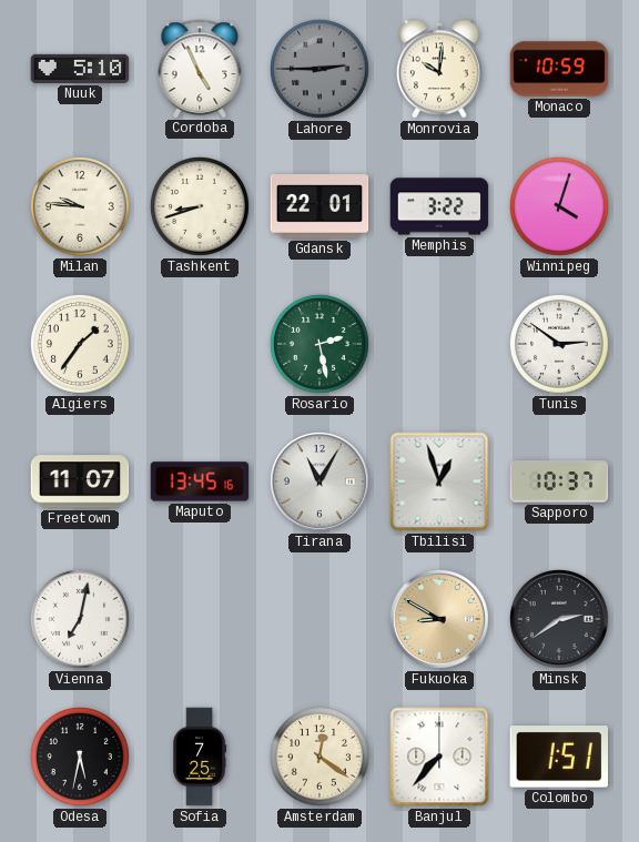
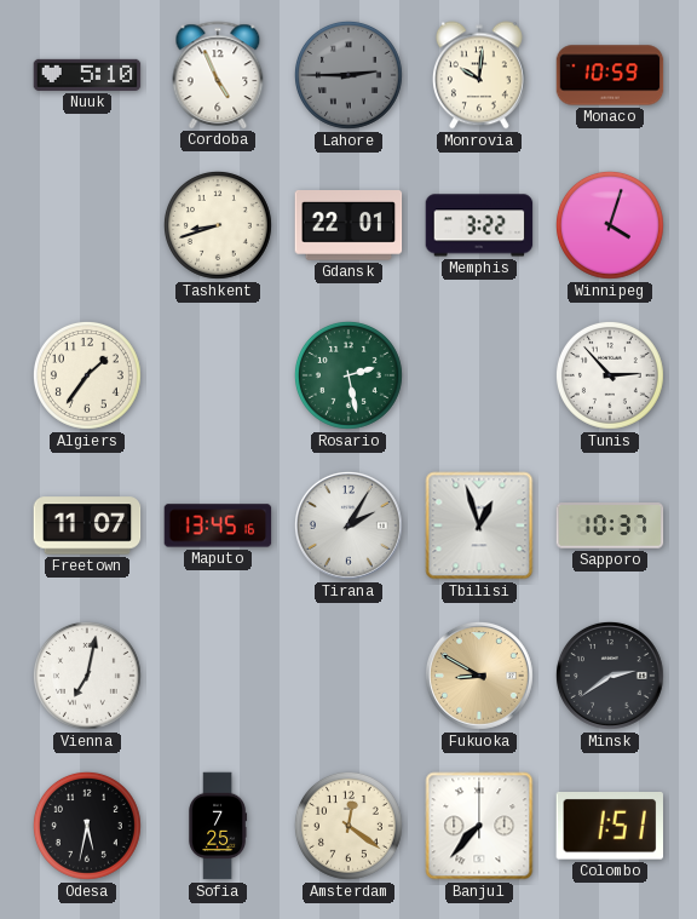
Milan: 9:46 -> none (80, 206)
Tunis: 2:51 -> 2:53 (610, 375)
Tirana: 11:05 -> 2:05 (348, 525)
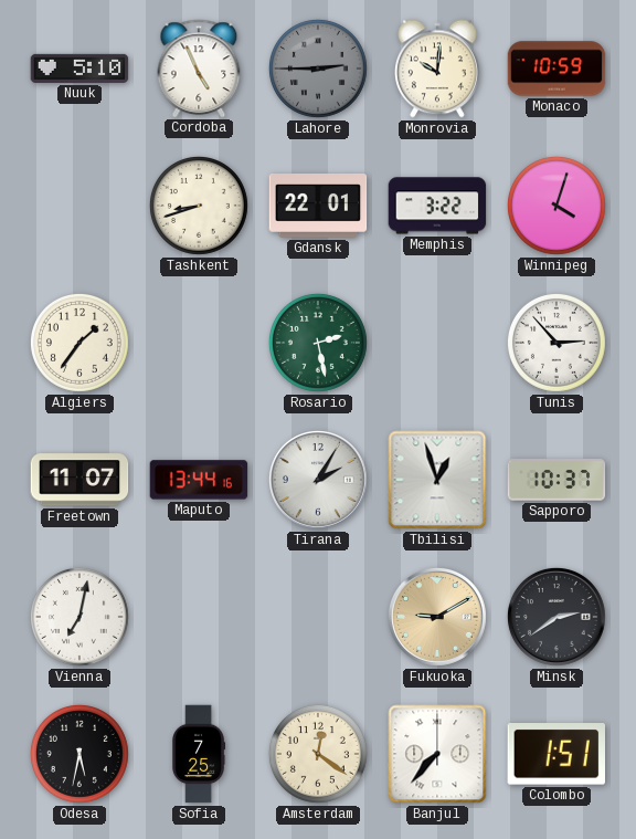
Maputo: 13:45 -> 13:44 (199, 480)
Fukuoka: 8:50 -> 9:10 (437, 617)
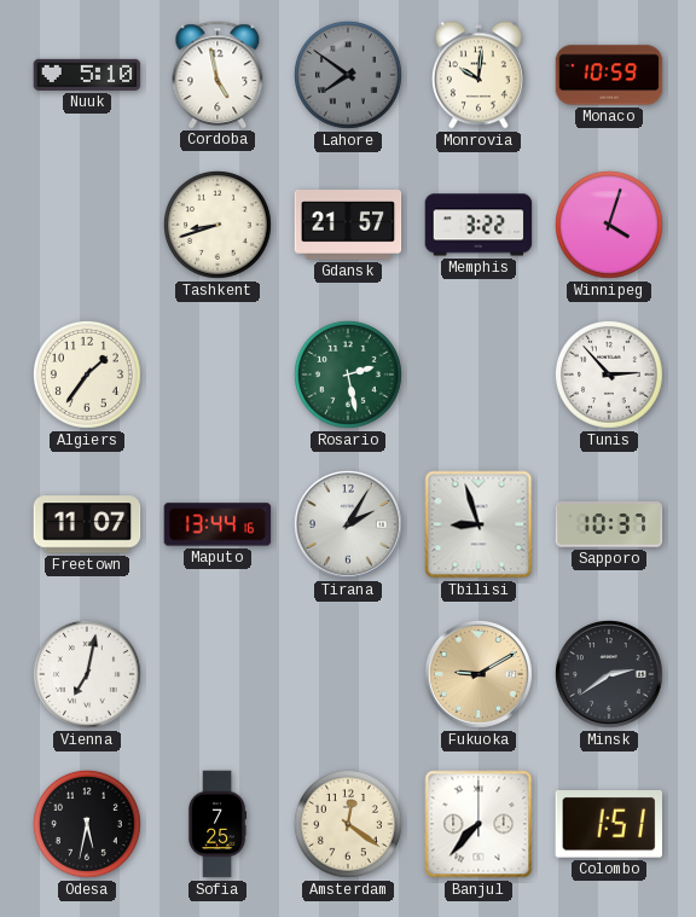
Cordoba: 4:56 -> 4:58 (217, 75)
Lahore: 2:45 -> 7:51 (348, 75)
Gdansk: 22:01 -> 21:57 (348, 226)
Tbilisi: 12:57 -> 8:57 (478, 524)
